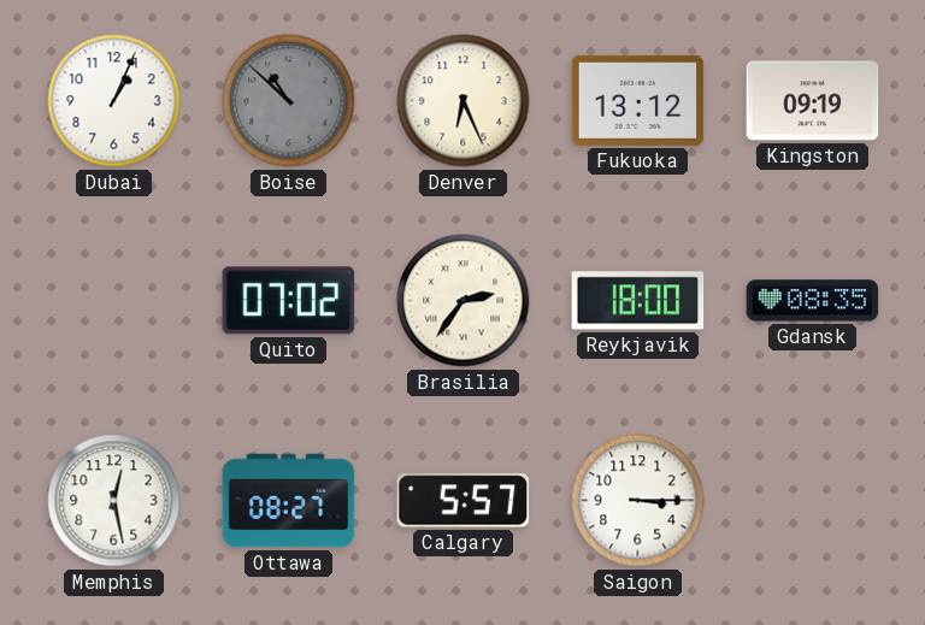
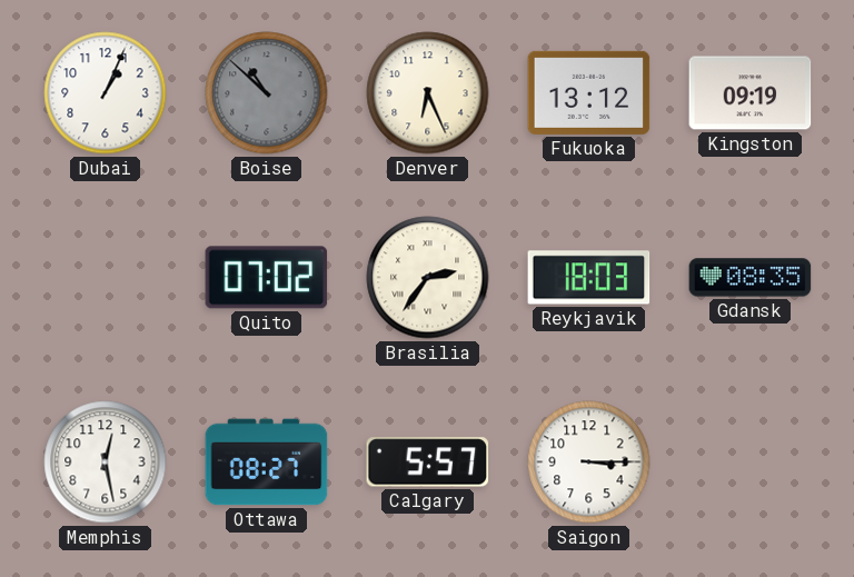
Reykjavik: 18:00 -> 18:03 (589, 278)
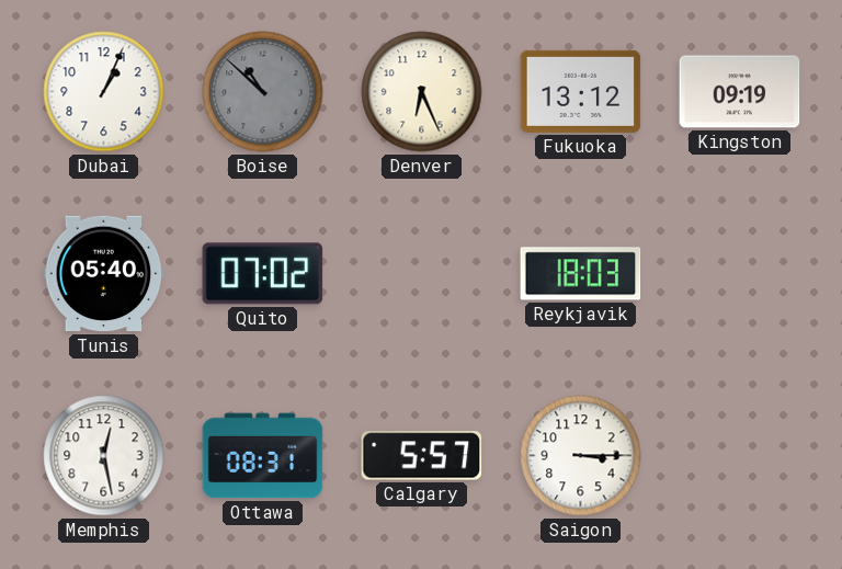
Tunis: none -> 05:40 (104, 274)
Brasilia: 2:36 -> none (428, 278)
Gdansk: 08:35 -> none (751, 278)
Ottawa: 08:27 -> 08:31 (263, 456)
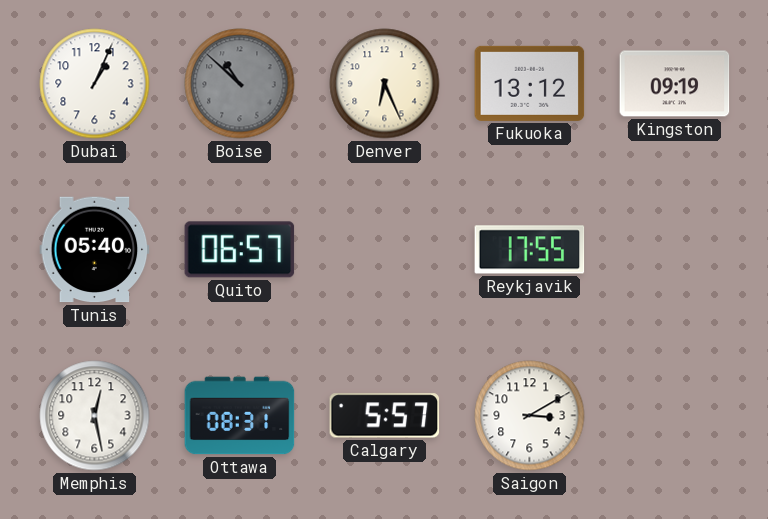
Quito: 07:02 -> 06:57 (240, 250)
Reykjavik: 18:03 -> 17:55 (530, 250)
Saigon: 3:15 -> 3:10 (530, 416)
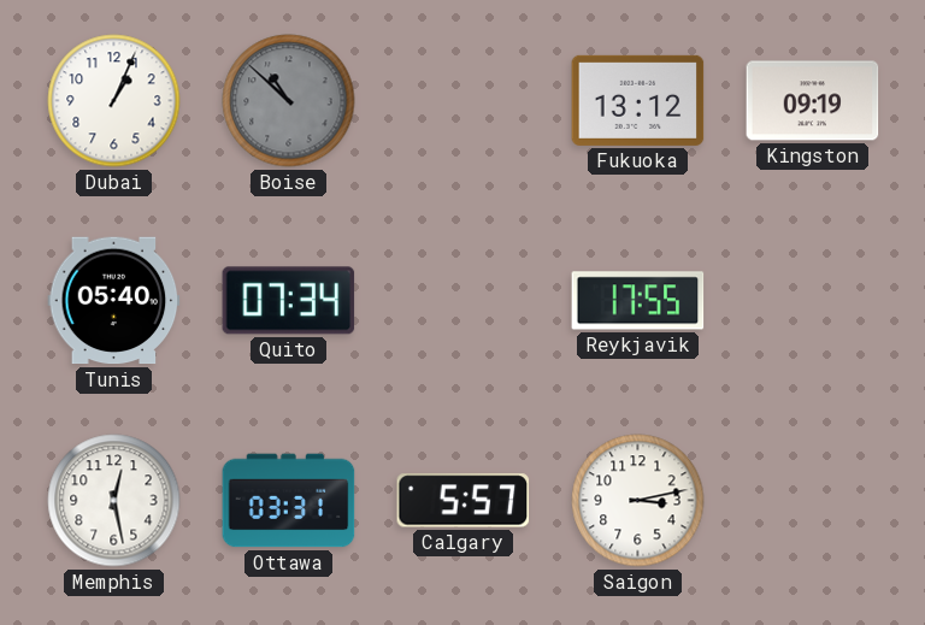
Denver: 6:26 -> none (385, 84)
Quito: 06:57 -> 07:34 (289, 301)
Ottawa: 08:31 -> 03:31 (289, 501)
Saigon: 3:10 -> 3:13 (638, 501)
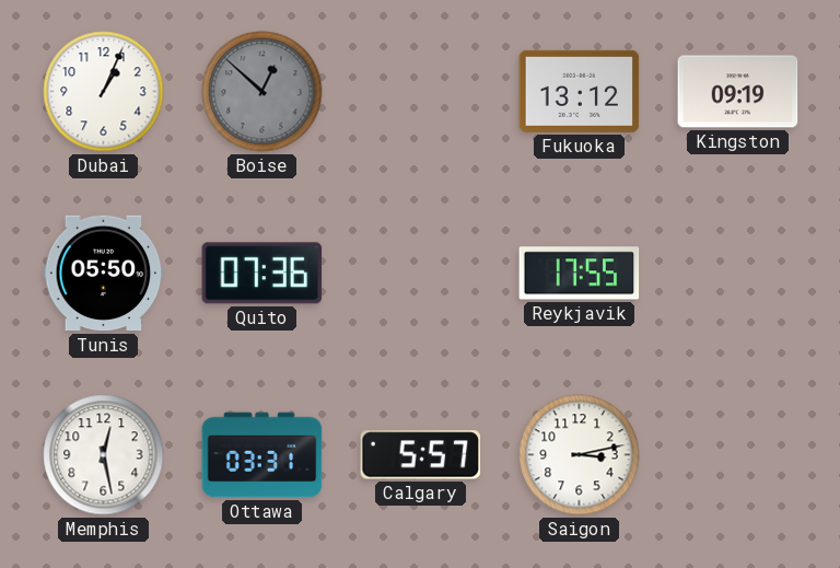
Boise: 10:52 -> 12:52 (262, 92)
Tunis: 05:40 -> 05:50 (104, 274)
Quito: 07:34 -> 07:36 (262, 274)
